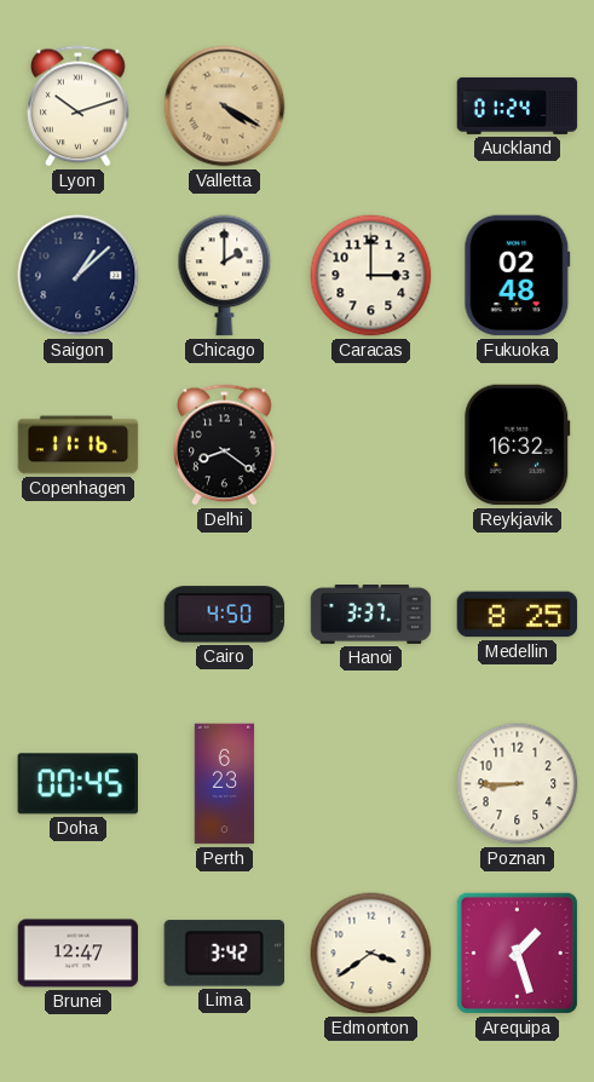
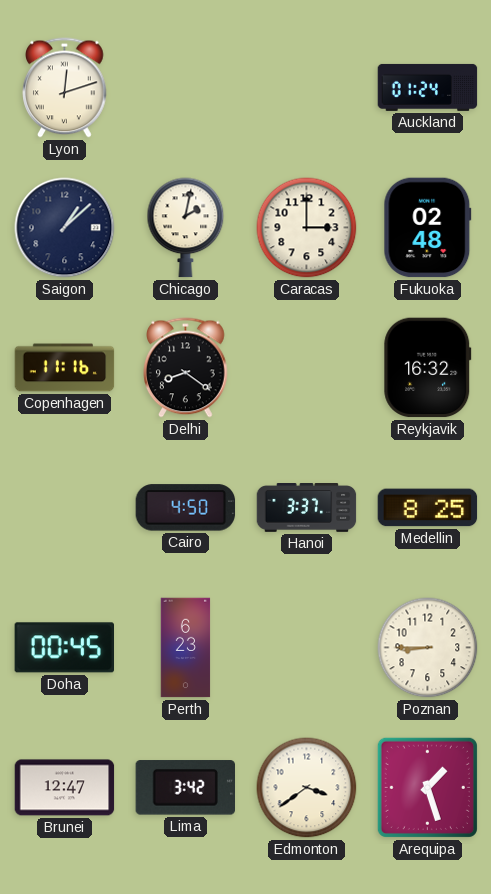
Lyon: 10:12 -> 12:12 (65, 88)
Valletta: 4:20 -> none (225, 107)
Chicago: 2:00 -> 2:02 (186, 228)
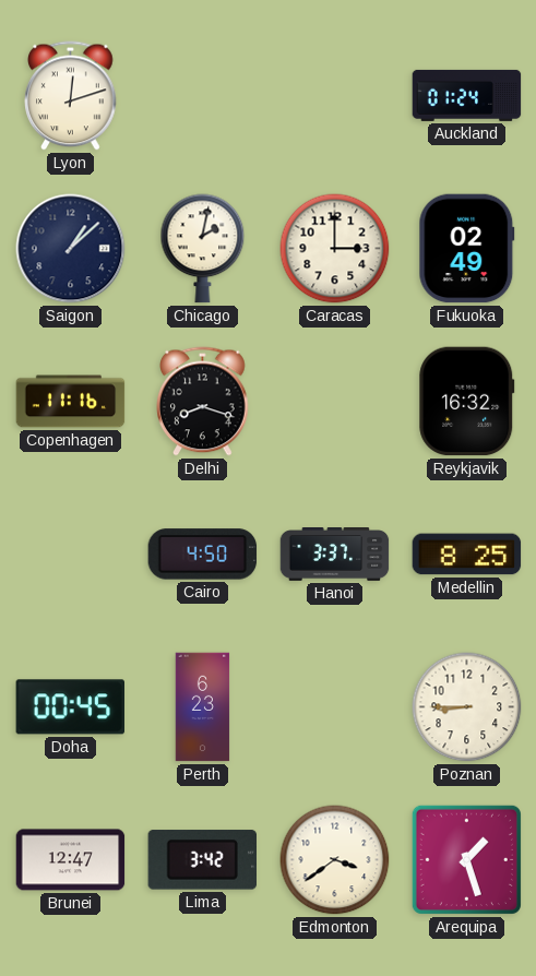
Fukuoka: 02:48 -> 02:49 (467, 249)
Delhi: 8:21 -> 8:18 (203, 402)
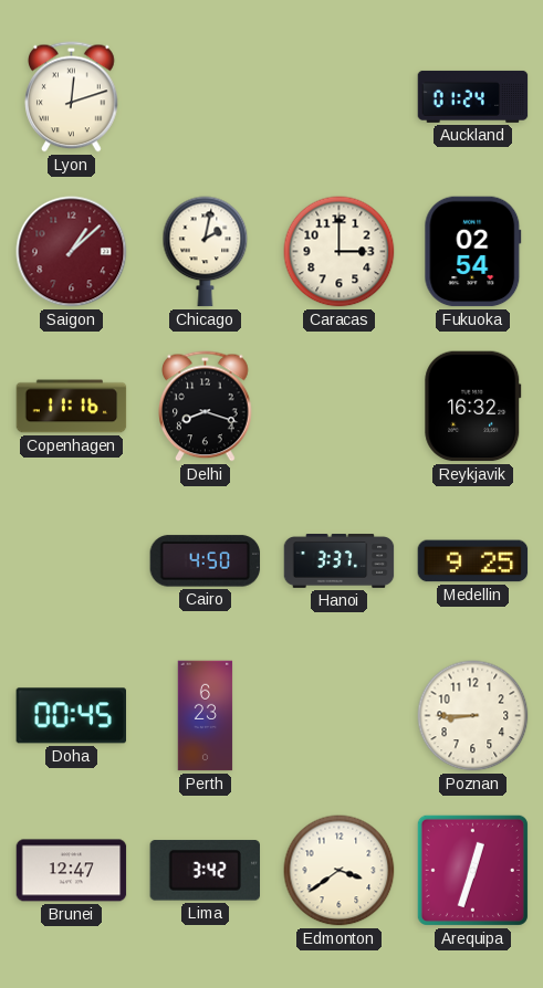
Saigon dial: navy -> burgundy (72, 252)
Fukuoka: 02:49 -> 02:54 (473, 252)
Medellin: 8:25 -> 9:25 (473, 561)
Arequipa: 1:27 -> 12:33 (472, 870)
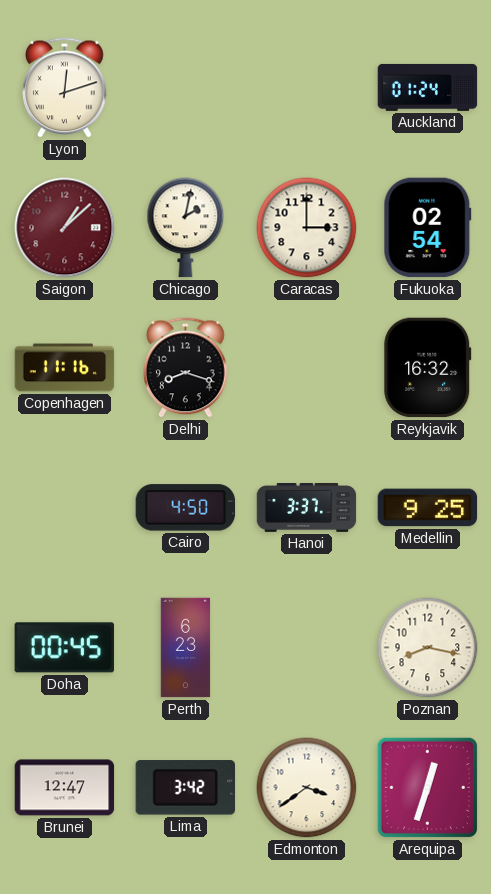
Poznan: 8:45 -> 8:17 (428, 648)
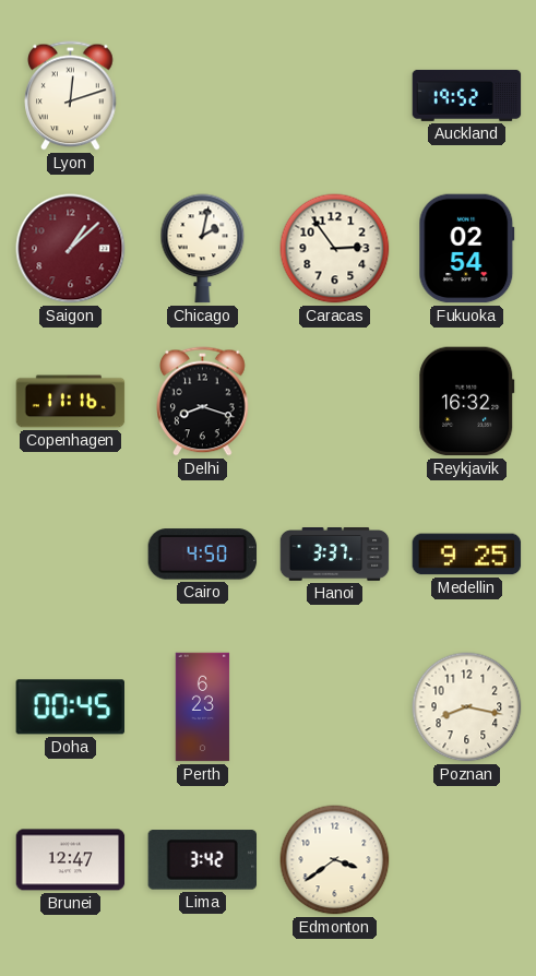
Auckland: 01:24 -> 19:52 (467, 95)
Caracas: 3:00 -> 2:54 (335, 249)
Arequipa: 12:33 -> none (427, 787)
